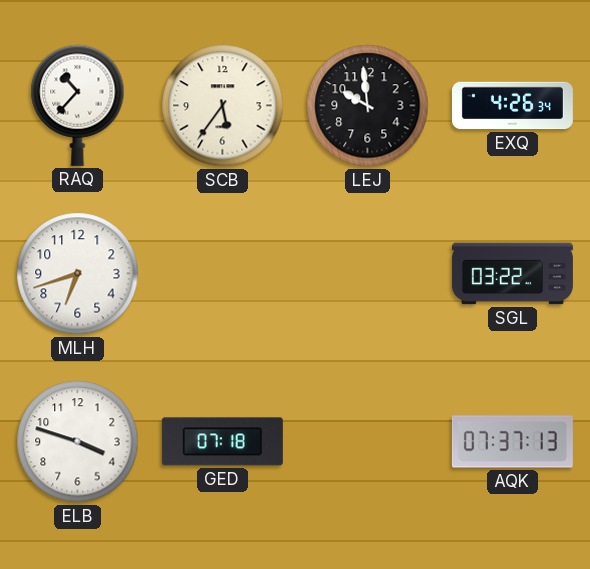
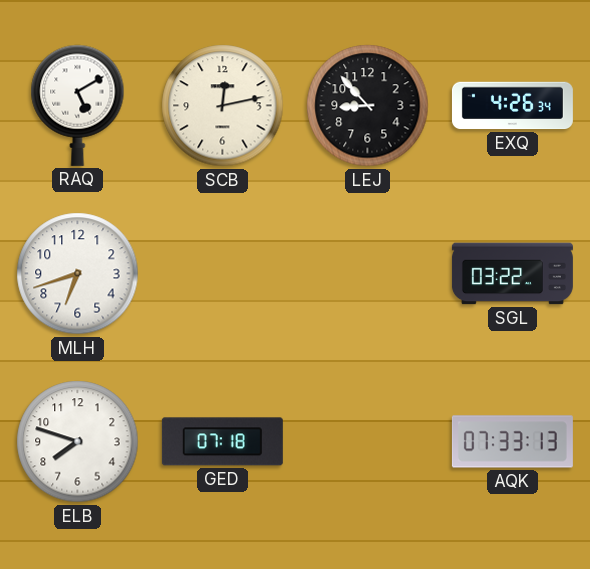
RAQ: 10:37 -> 5:10 (78, 105)
SCB: 5:36 -> 12:13 (223, 106)
LEJ: 9:59 -> 8:53 (368, 106)
ELB: 3:48 -> 7:48 (78, 442)
AQK: 07:37 -> 07:33 (512, 442)
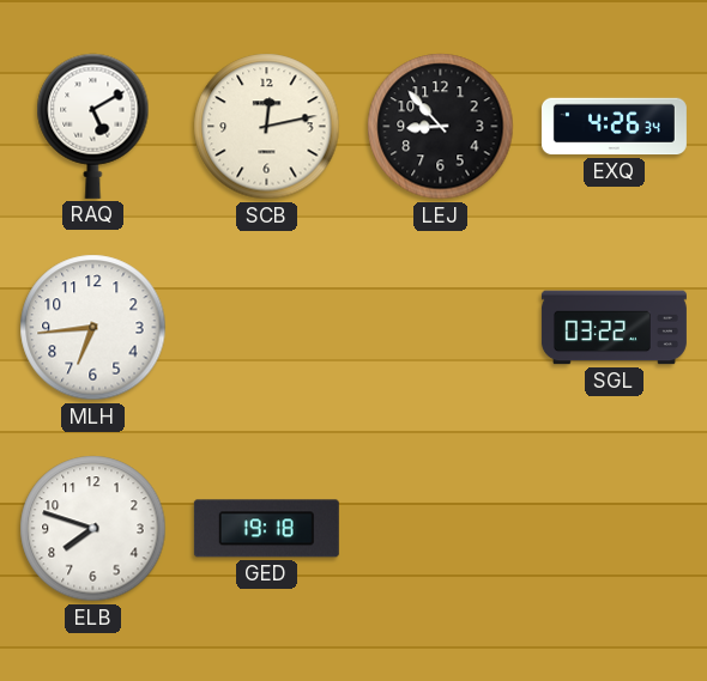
MLH: 6:42 -> 6:44 (93, 328)
GED: 07:18 -> 19:18 (266, 529)
AQK: 07:33 -> none (512, 442)
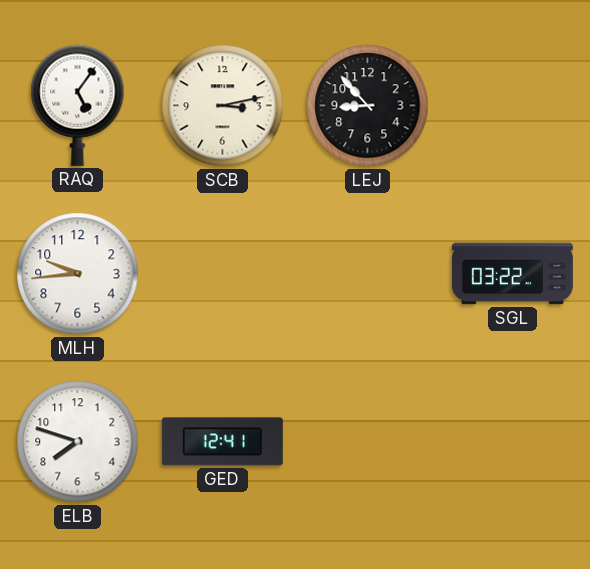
RAQ: 5:10 -> 5:06 (78, 105)
SCB: 12:13 -> 3:13 (223, 106)
EXQ: 4:26 -> none (614, 127)
MLH: 6:44 -> 9:44 (78, 274)
GED: 19:18 -> 12:41 (222, 442)
